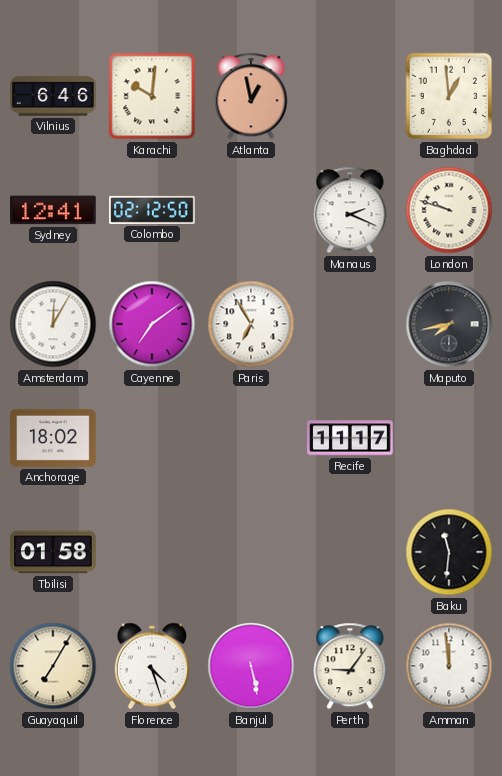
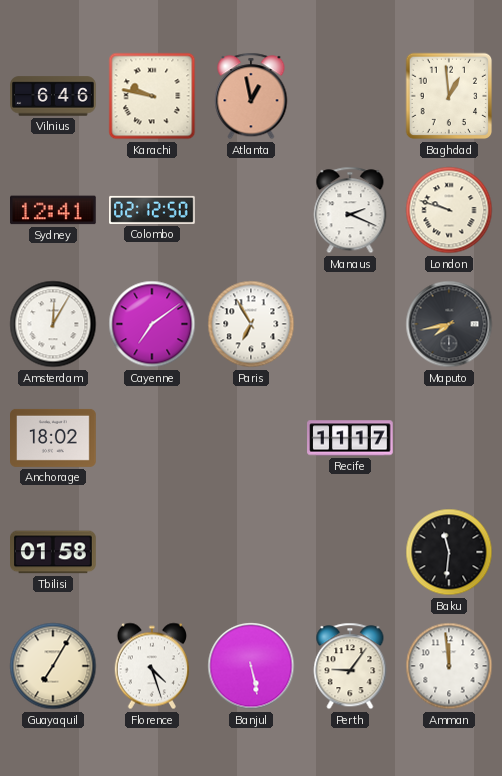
Karachi: 10:01 -> 9:47 (152, 96)
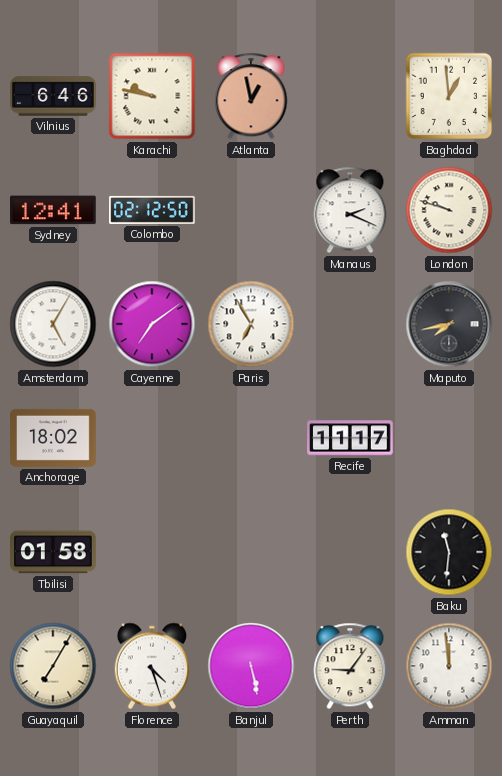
Amsterdam: 12:05 -> 5:05 (53, 324)
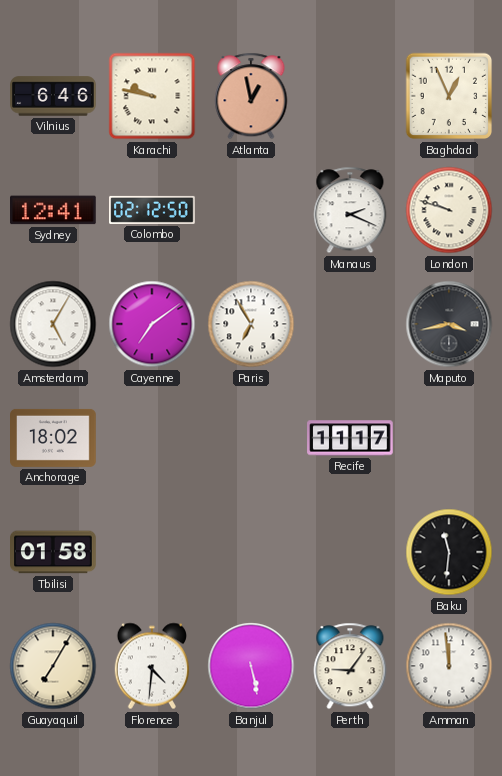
Baghdad: 12:59 -> 12:56 (449, 96)
Maputo: 7:43 -> 3:43 (449, 324)
Florence: 4:27 -> 4:31 (151, 666)
